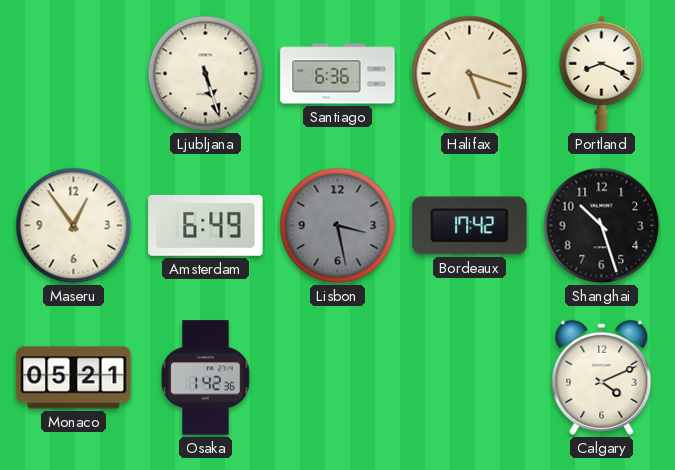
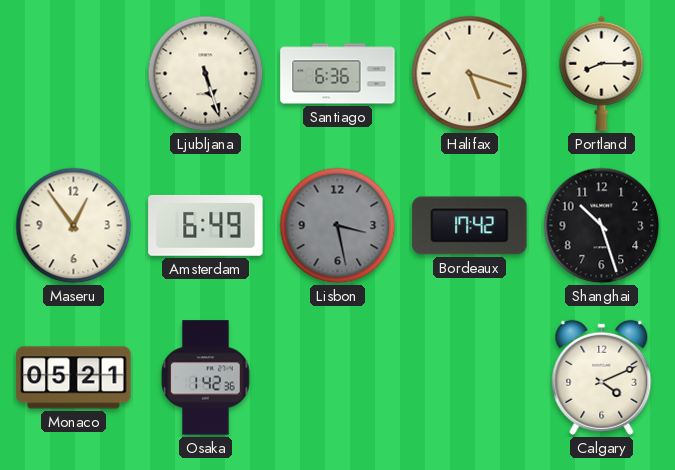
Portland: 8:19 -> 8:15 (602, 73)
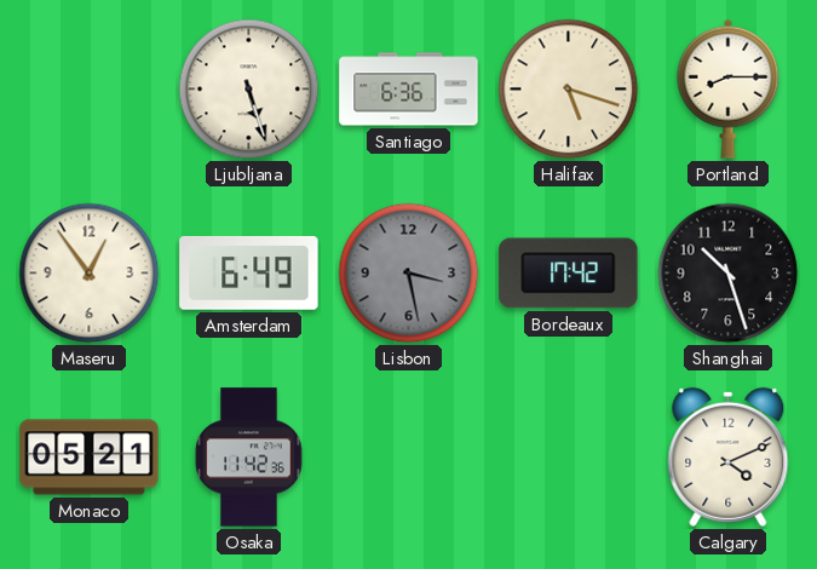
Osaka: 1:42 -> 11:42 (249, 458)
